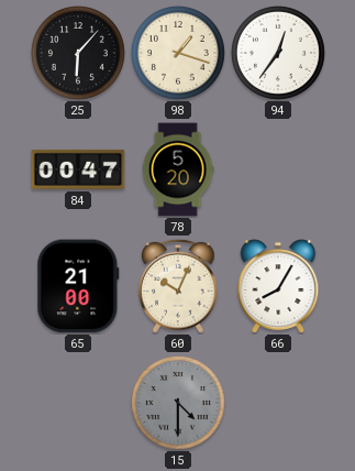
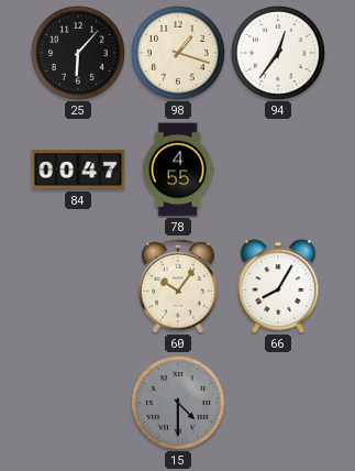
78: 5:20 -> 4:55 (178, 169)
65: 21:00 -> none (78, 286)
60: 10:04 -> 10:06 (178, 286)
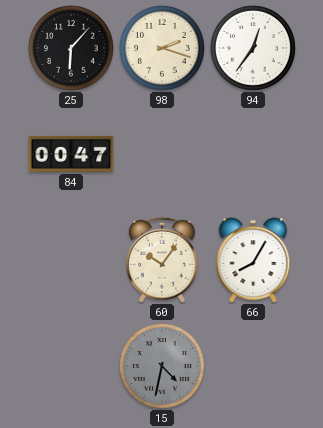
98: 1:18 -> 2:18 (162, 48)
78: 4:55 -> none (178, 169)
15: 4:30 -> 4:32 (162, 366)
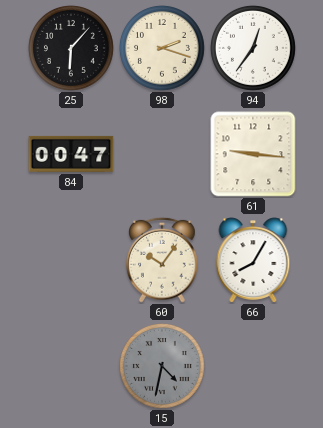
61: none -> 9:16 (253, 154)
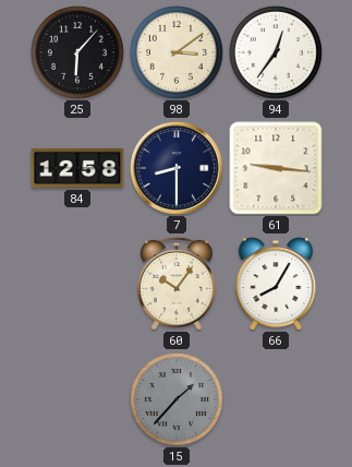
98: 2:18 -> 3:09 (177, 52)
84: 00:47 -> 12:58 (77, 168)
7: none -> 8:30 (177, 168)
15: 4:32 -> 1:37 (177, 399)
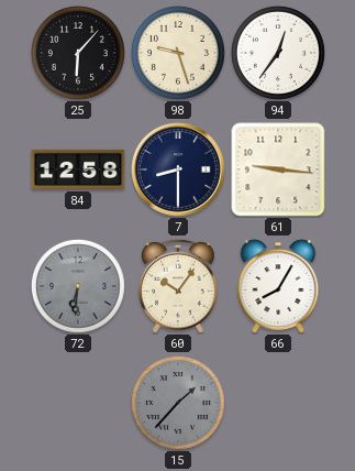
98: 3:09 -> 9:27 (178, 53)
72: none -> 6:31 (78, 286)
